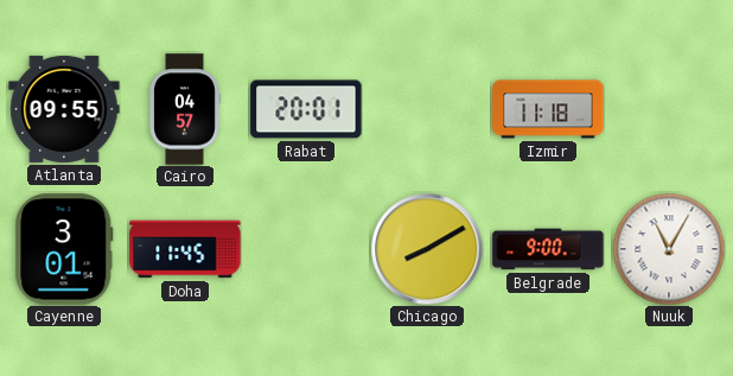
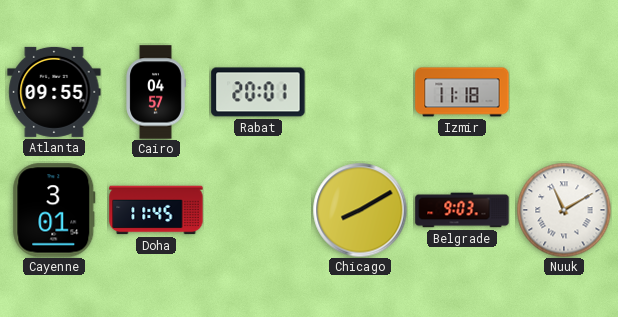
Belgrade: 9:00 -> 9:03 (462, 210)
Nuuk: 11:05 -> 11:10 (564, 210)
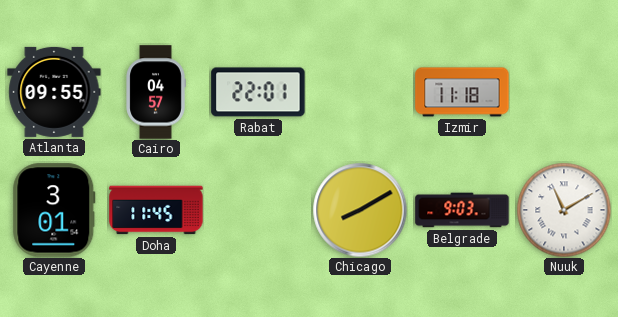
Rabat: 20:01 -> 22:01 (258, 92)
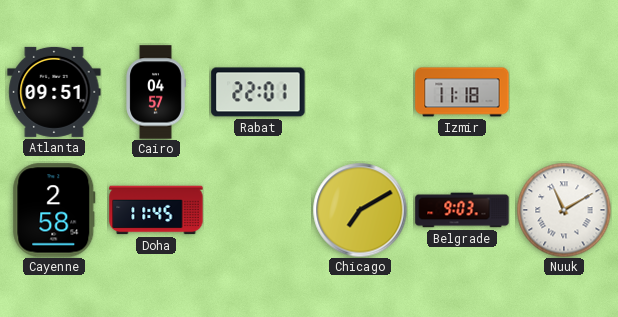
Atlanta: 09:55 -> 09:51 (54, 92)
Cayenne: 3:01 -> 2:58 (54, 210)
Chicago: 8:10 -> 7:10 (360, 210)
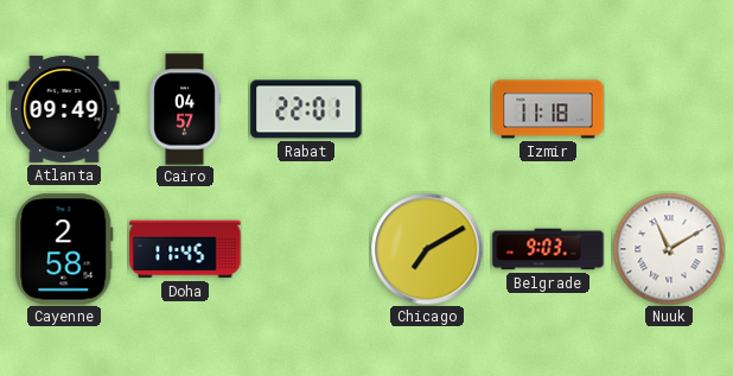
Atlanta: 09:51 -> 09:49 (64, 109)
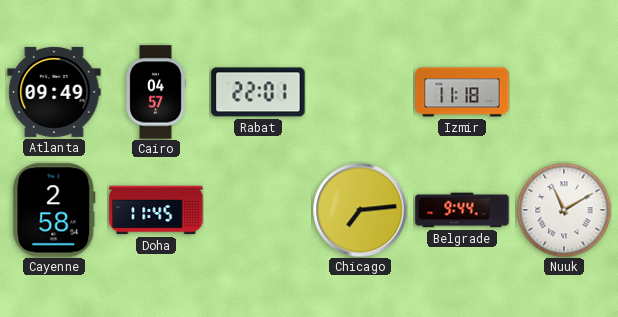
Chicago: 7:10 -> 7:14 (360, 210)
Belgrade: 9:03 -> 9:44 (462, 210)
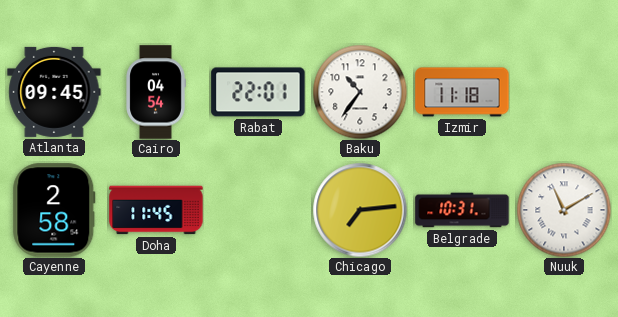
Atlanta: 09:49 -> 09:45 (54, 92)
Cairo: 04:57 -> 04:54 (156, 92)
Baku: none -> 10:36 (360, 92)
Belgrade: 9:44 -> 10:31 (462, 210)
